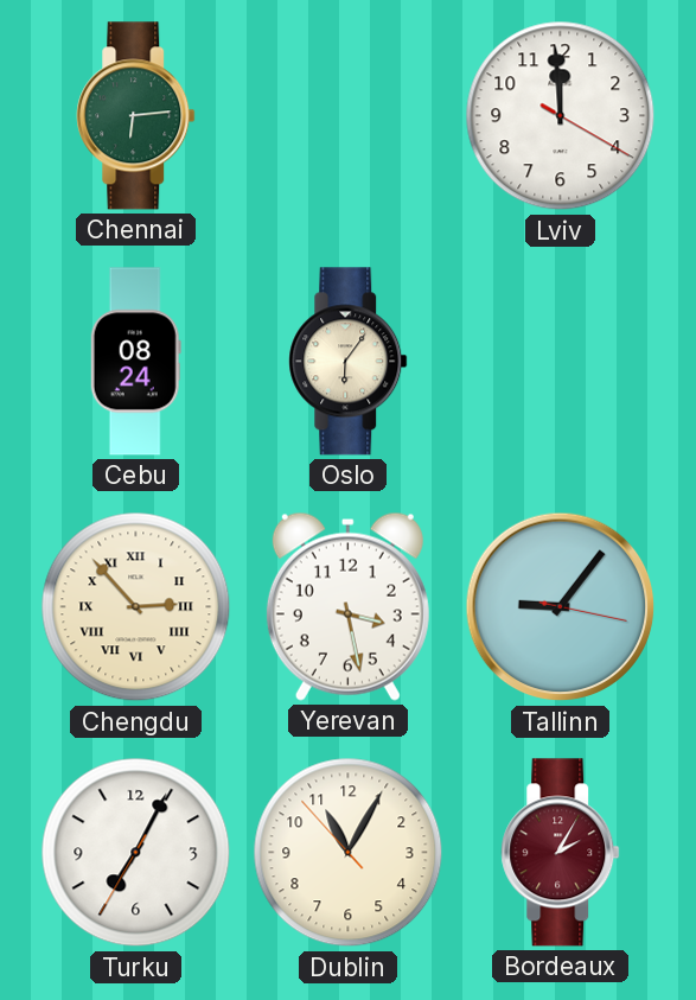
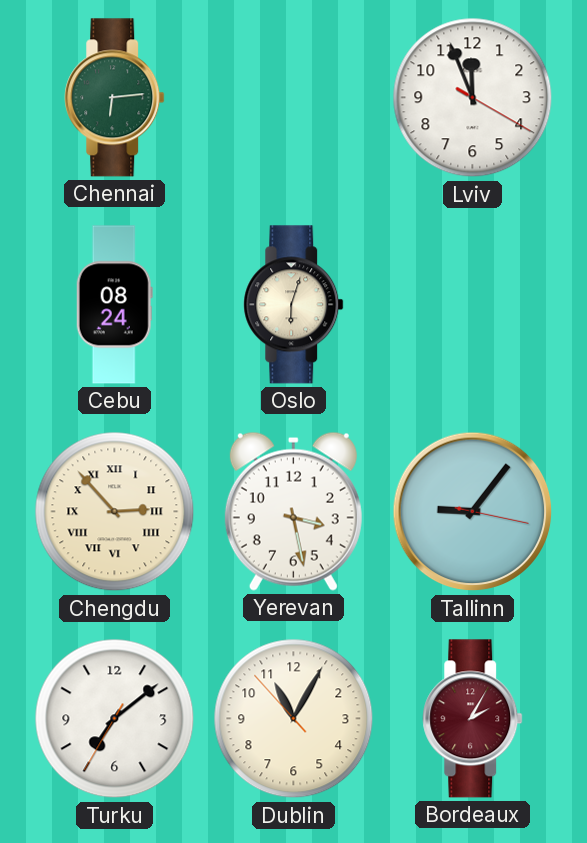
Lviv: 11:59 -> 11:56 (473, 98)
Oslo: 6:06 -> 6:03 (294, 305)
Turku: 7:04 -> 7:08 (115, 719)
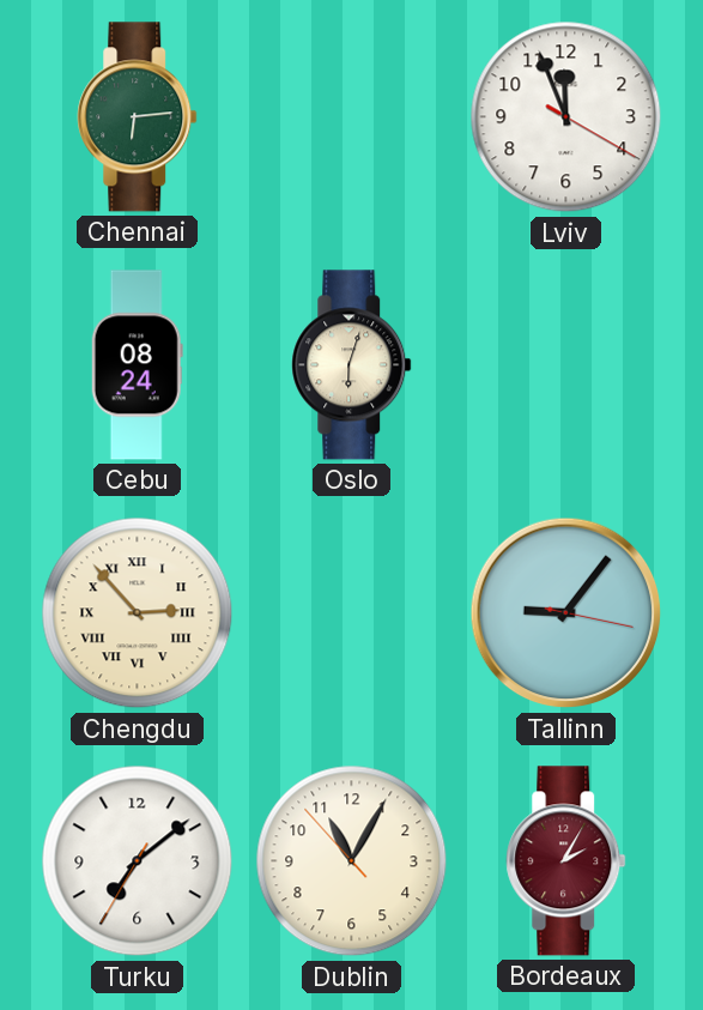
Yerevan: 3:28 -> none (293, 511)
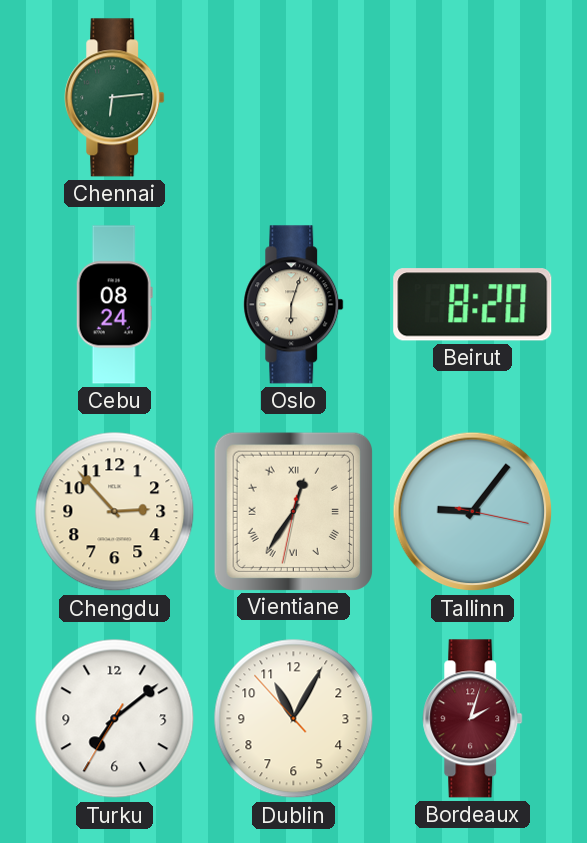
Lviv: 11:56 -> none (566, 117)
Beirut: none -> 8:20 (473, 305)
Chengdu numerals: Roman -> Arabic (115, 512)
Vientiane: none -> 12:35 (293, 511)
Bordeaux: 2:05 -> 2:03 (473, 719)
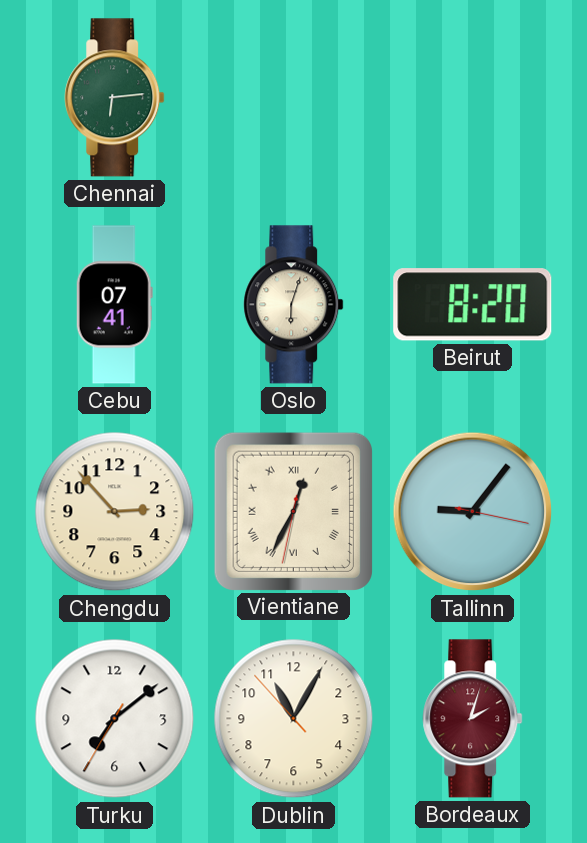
Cebu: 08:24 -> 07:41 (114, 305)
Vientiane: 12:35 -> 12:34 (293, 511)
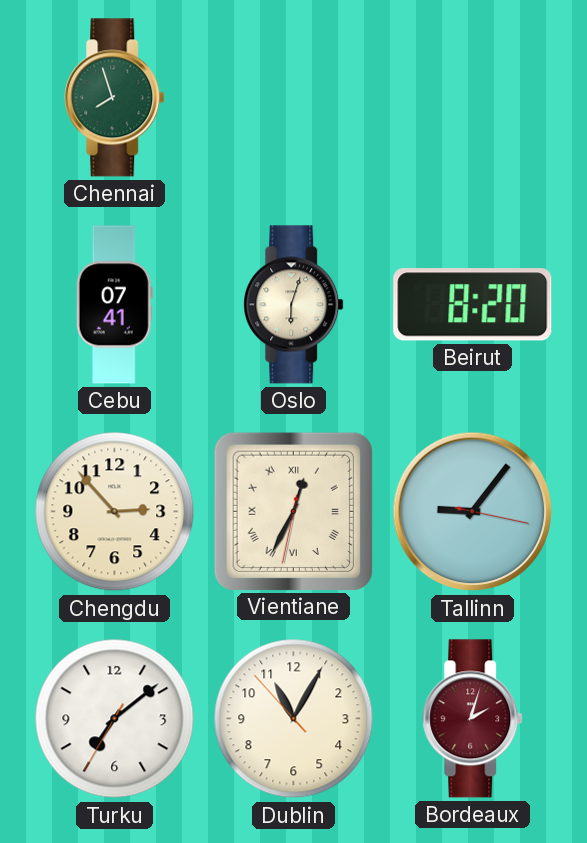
Chennai: 6:14 -> 7:57 (115, 98)
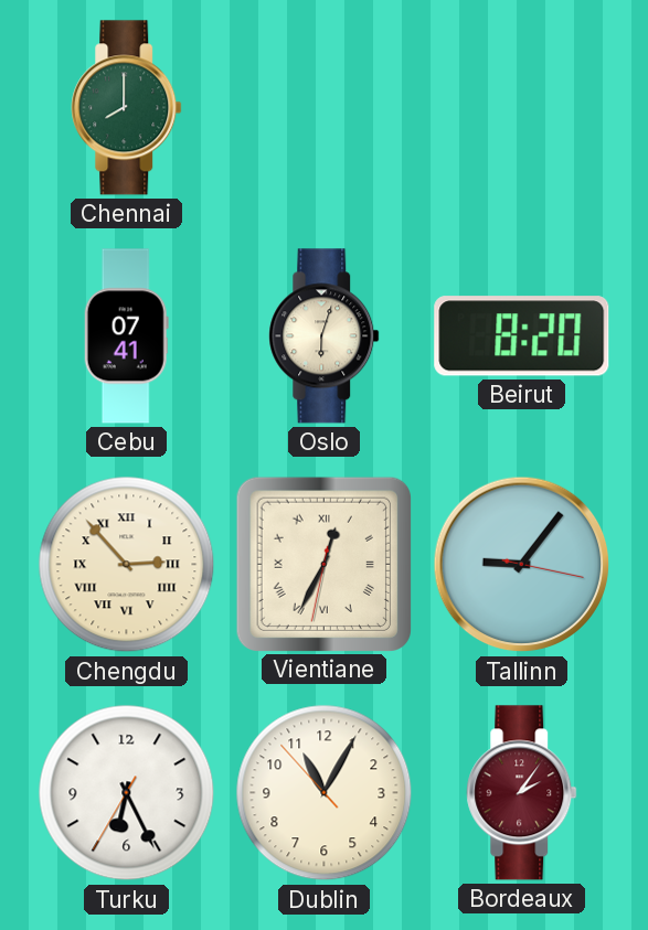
Chennai: 7:57 -> 8:00 (127, 108)
Chengdu numerals: Arabic -> Roman (127, 565)
Turku: 7:08 -> 6:25 (127, 793)
Bordeaux: 2:03 -> 2:06 (522, 793)
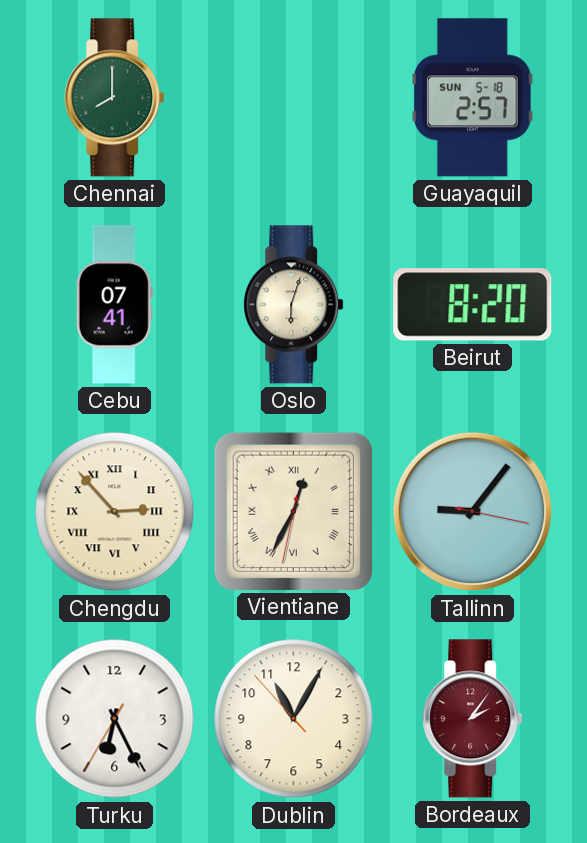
Guayaquil: none -> 2:57 (472, 98)
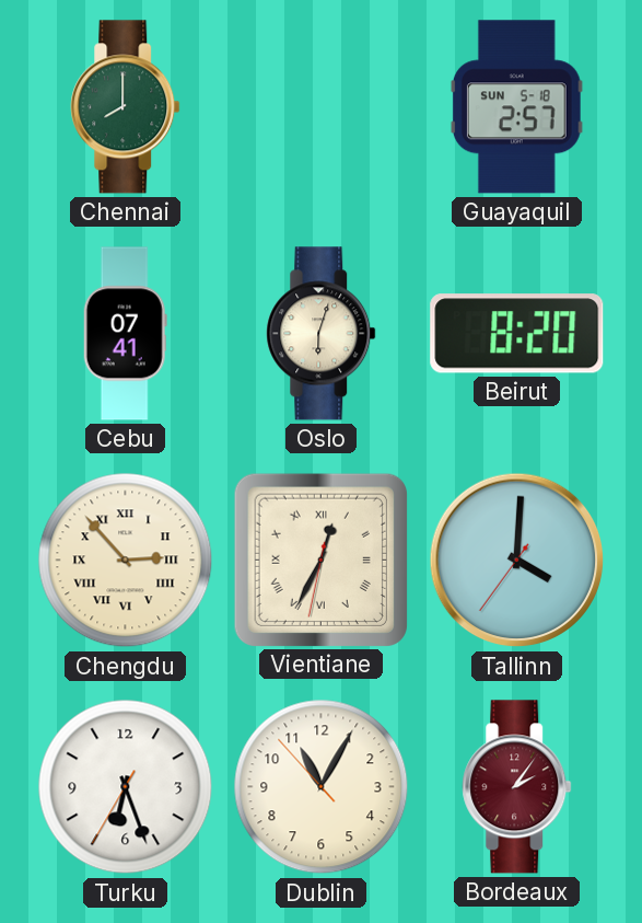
Tallinn: 9:06 -> 4:00 (517, 561)
Turku: 6:25 -> 6:26 (126, 787)
